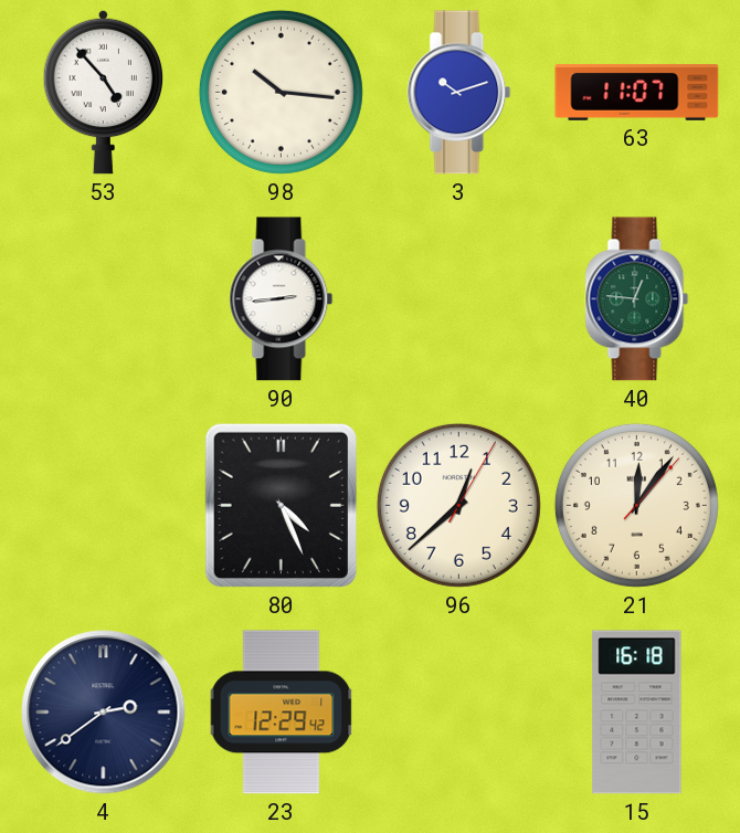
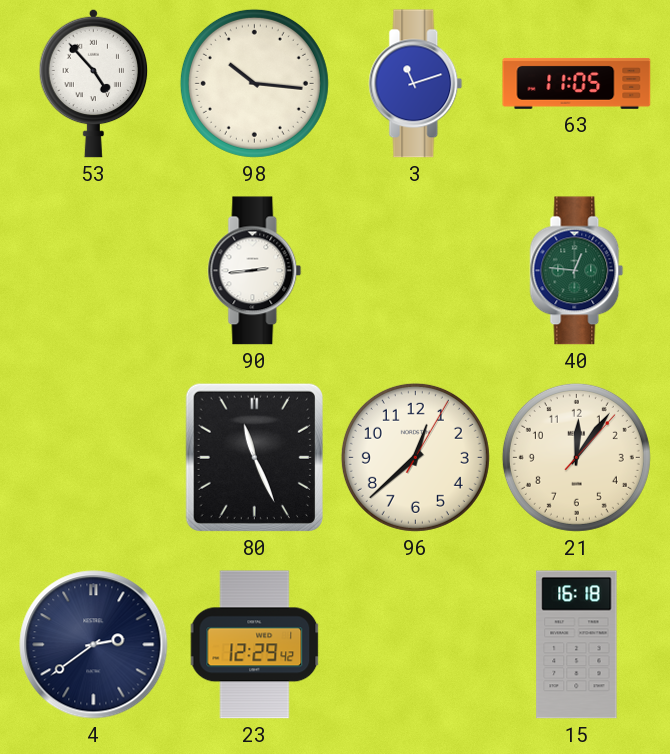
3: 10:12 -> 11:12 (416, 84)
63: 11:07 -> 11:05 (577, 83)
80: 4:26 -> 11:26 (254, 457)
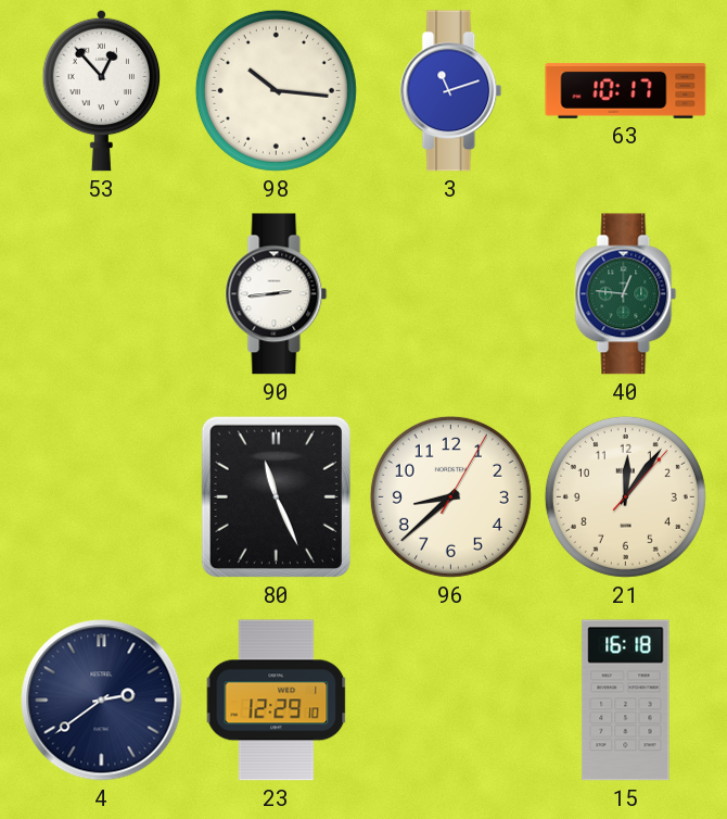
53: 4:53 -> 12:53 (102, 90)
63: 11:05 -> 10:17 (626, 90)
96: 12:38 -> 8:38 (450, 496)
23: 12:29:42 -> 12:29:10 (277, 701)
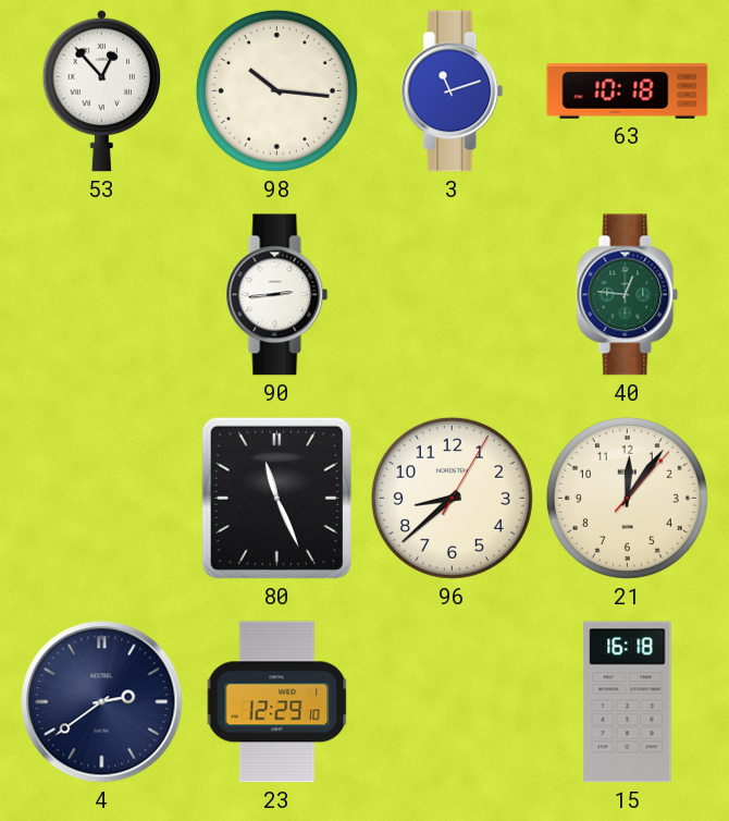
63: 10:17 -> 10:18 (628, 90)
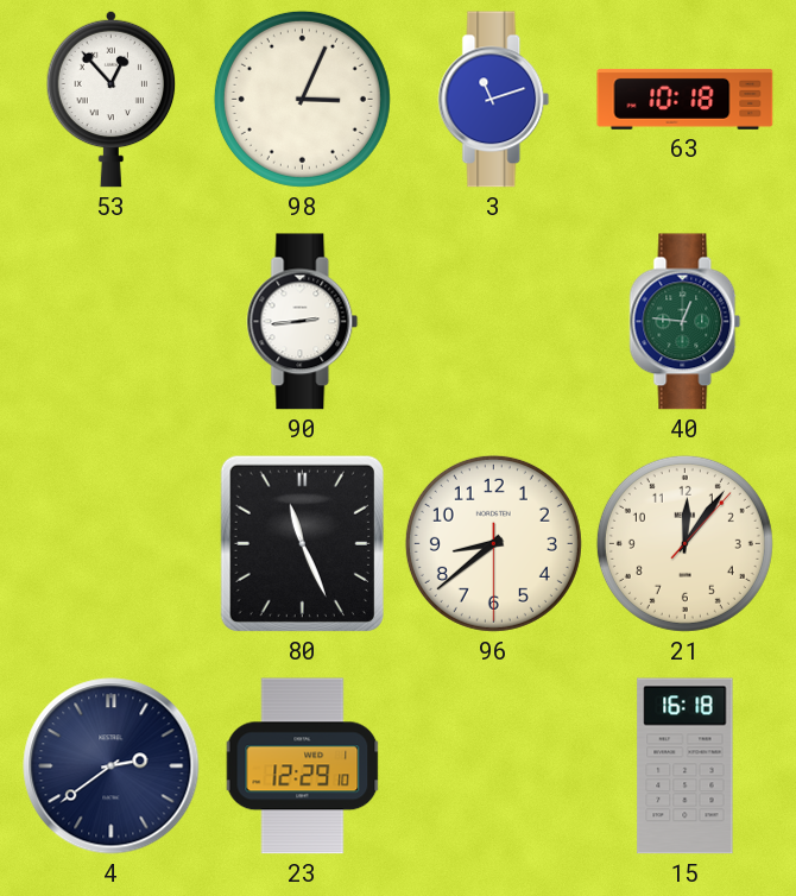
98: 10:16 -> 3:04 (302, 99)
96: 8:38:05 -> 8:38:30 (493, 543)
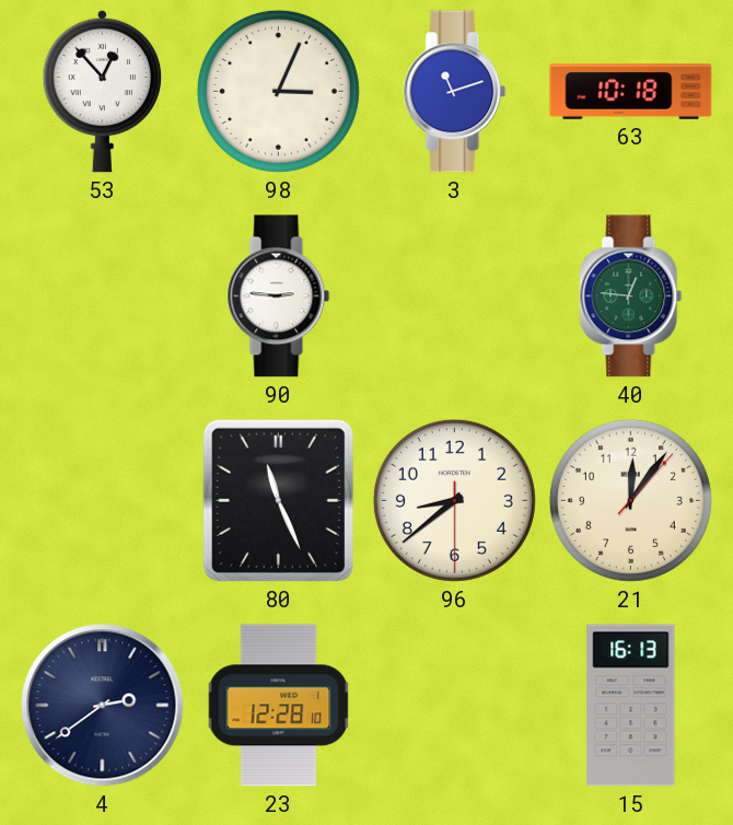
90: 2:44 -> 2:46 (279, 297)
23: 12:29 -> 12:28 (279, 706)
15: 16:18 -> 16:13 (631, 706)
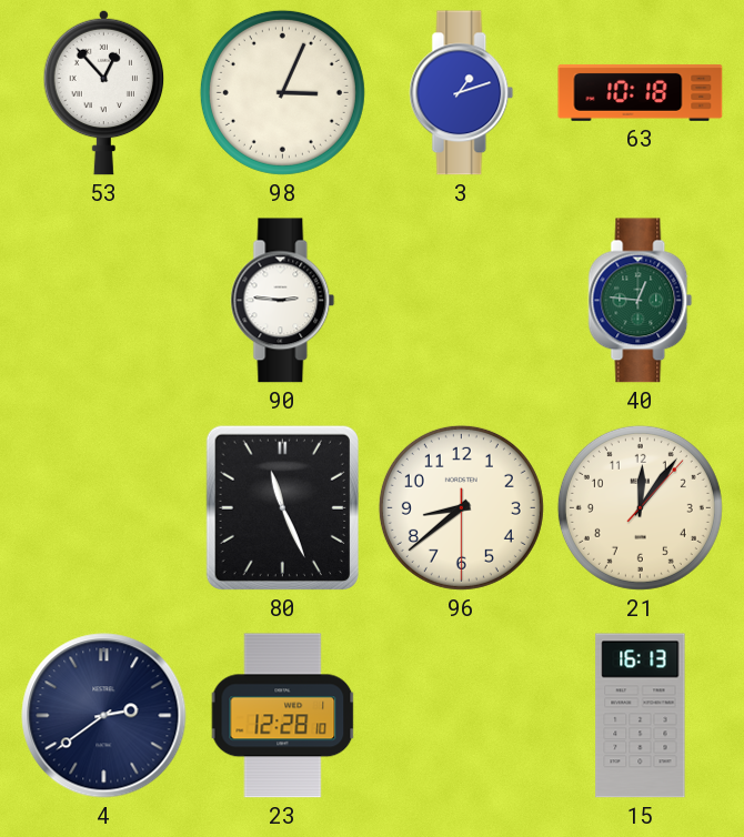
3: 11:12 -> 1:12 (462, 93)
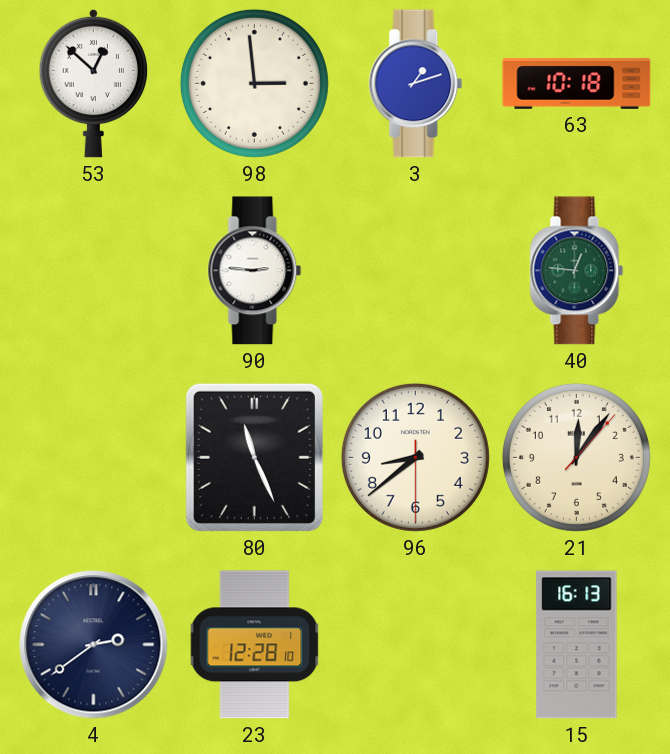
53: 12:53 -> 12:52 (94, 83)
98: 3:04 -> 2:59 (254, 83)
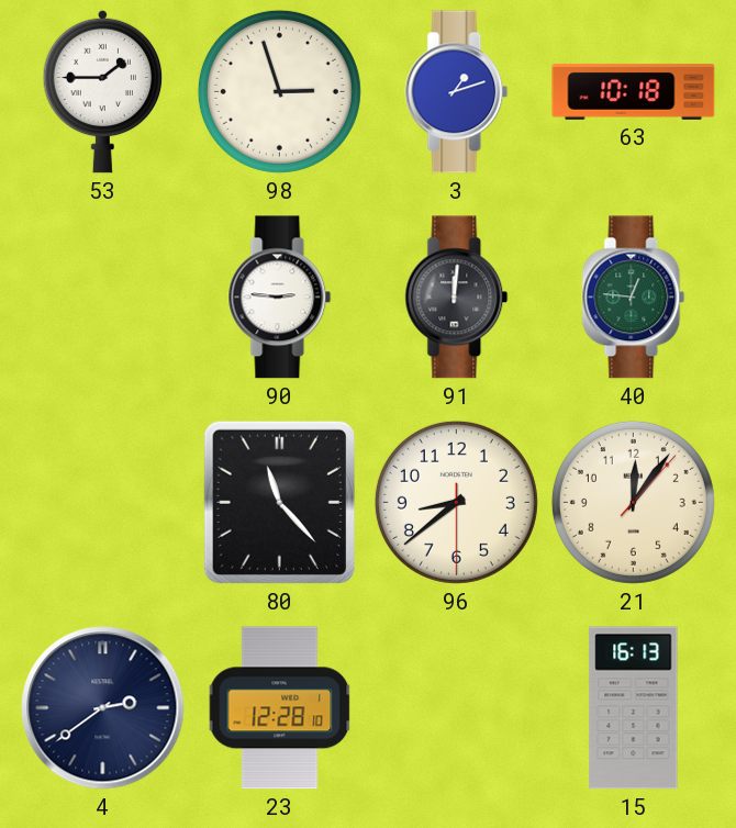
53: 12:52 -> 1:45 (103, 91)
98: 2:59 -> 2:57 (279, 91)
91: none -> 12:01 (457, 298)
80: 11:26 -> 11:23 (279, 502)
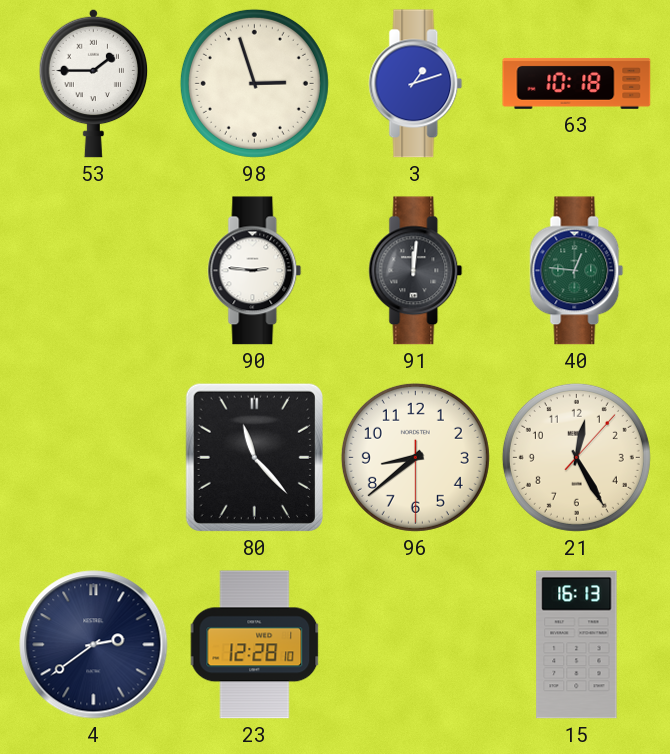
21: 12:06 -> 12:25 (576, 457)
